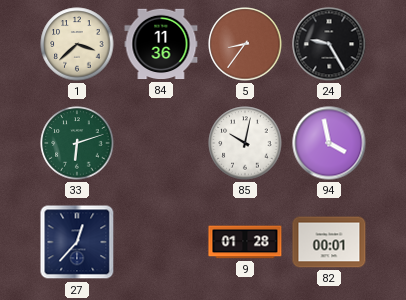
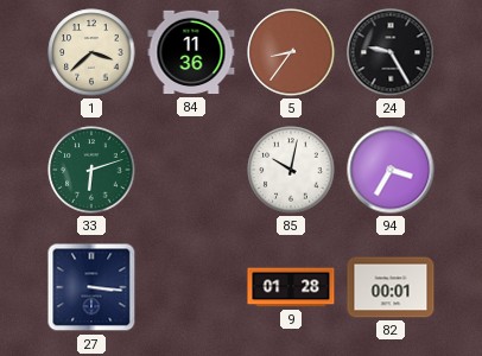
94: 3:58 -> 3:35 (391, 170)
27: 12:37 -> 3:16 (91, 287)
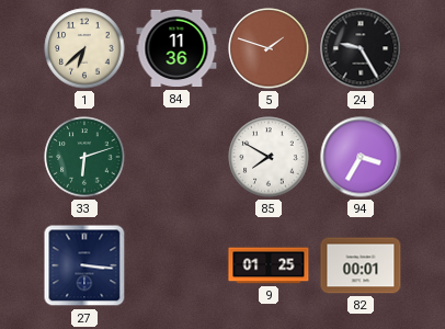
1: 3:38 -> 6:38 (84, 48)
5: 8:36 -> 1:48 (269, 48)
85: 10:02 -> 7:50 (269, 157)
9: 01:28 -> 01:25 (269, 265)
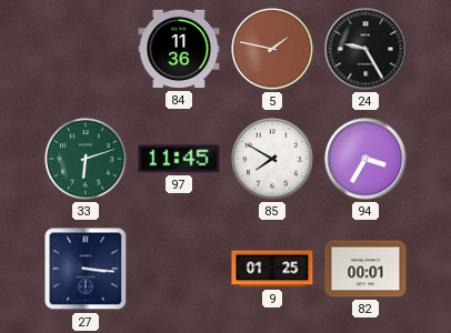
1: 6:38 -> none (84, 48)
5: 1:48 -> 1:47 (272, 49)
97: none -> 11:45 (179, 159)
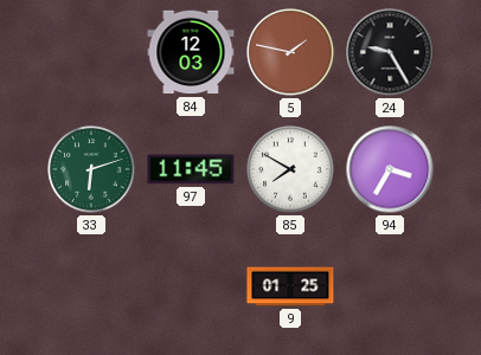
84: 11:36 -> 12:03 (191, 52)
27: 3:16 -> none (86, 269)
82: 00:01 -> none (365, 269)
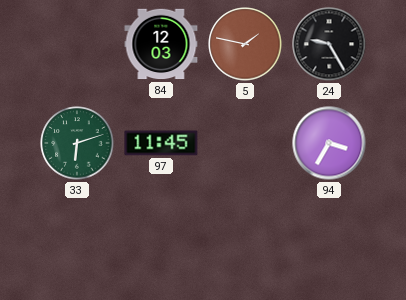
85: 7:50 -> none (290, 169)
9: 01:25 -> none (290, 286)
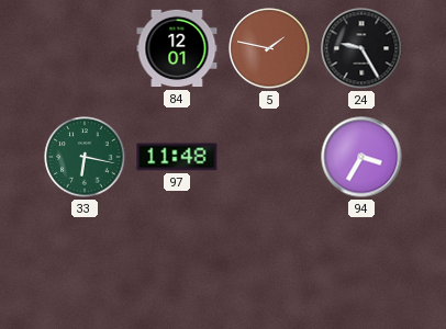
84: 12:03 -> 12:01 (177, 48)
33: 6:12 -> 6:17 (85, 157)
97: 11:45 -> 11:48 (177, 157)
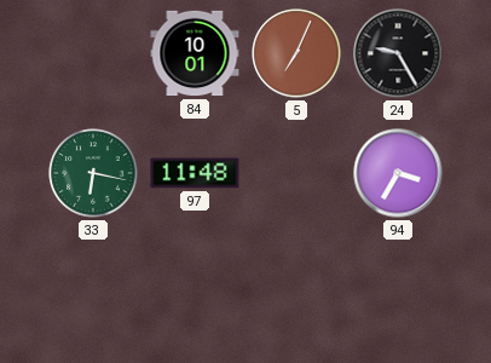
84: 12:01 -> 10:01 (195, 53)
5: 1:47 -> 7:04 (296, 53)
